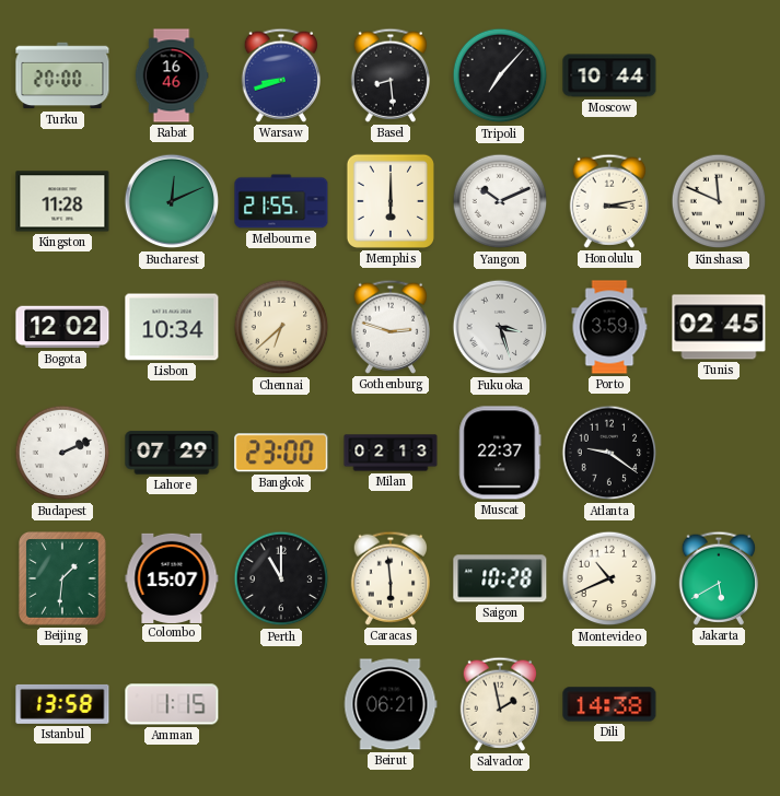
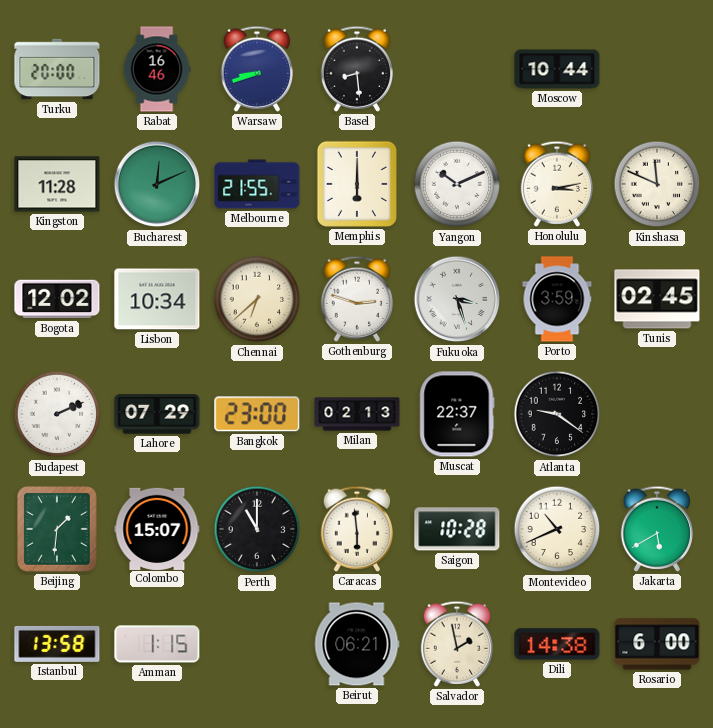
Tripoli: 7:07 -> none (500, 75)
Rosario: none -> 6:00 (657, 644)
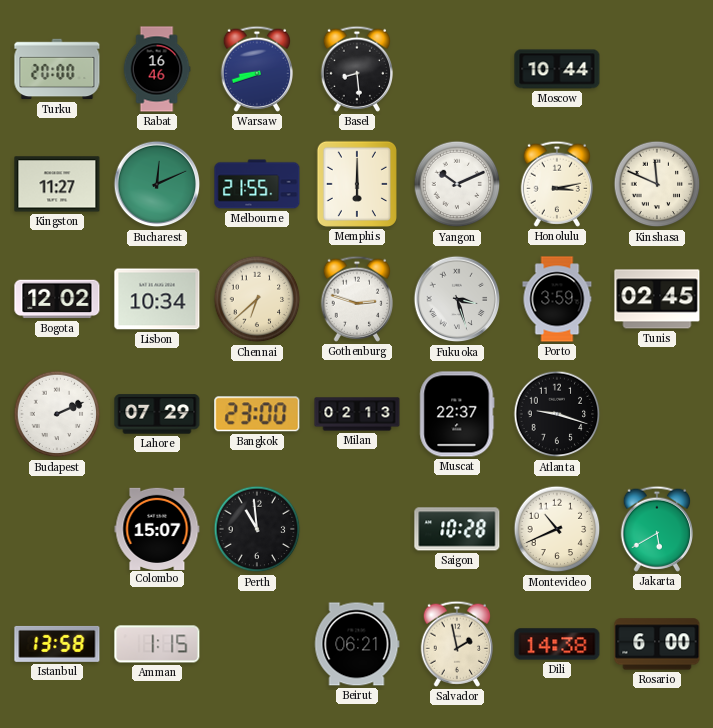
Kingston: 11:28 -> 11:27 (57, 184)
Atlanta: 9:21 -> 9:18 (557, 414)
Beijing: 1:31 -> none (58, 529)
Perth: 11:00 -> 10:59 (257, 529)
Caracas: 5:59 -> none (357, 529)
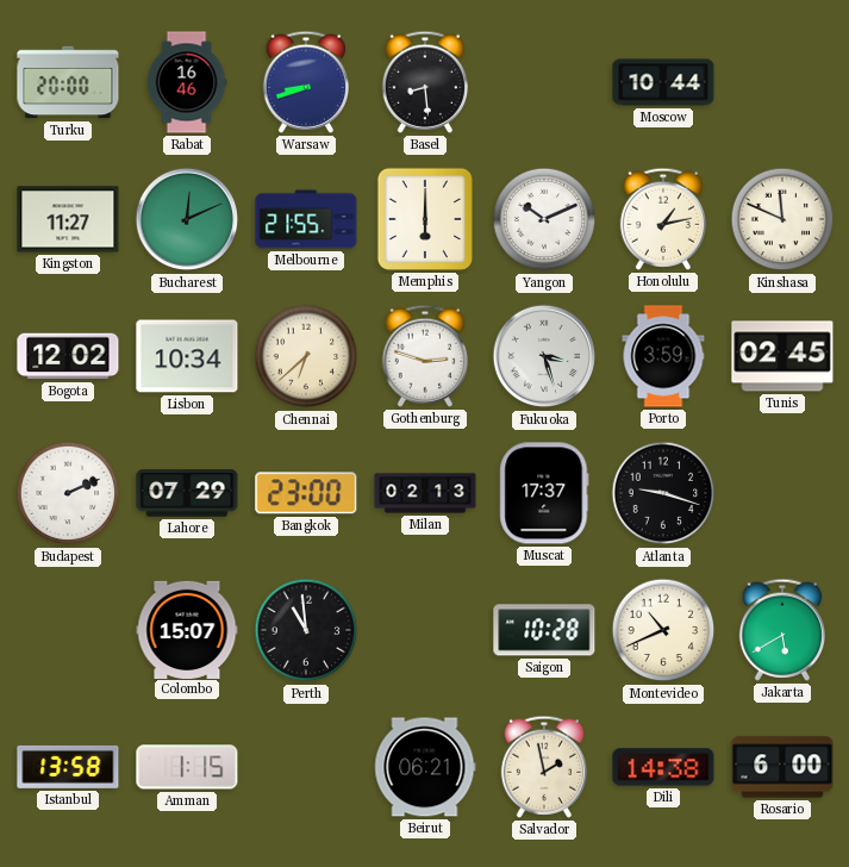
Honolulu: 3:13 -> 1:13 (663, 219)
Muscat: 22:37 -> 17:37 (544, 493)
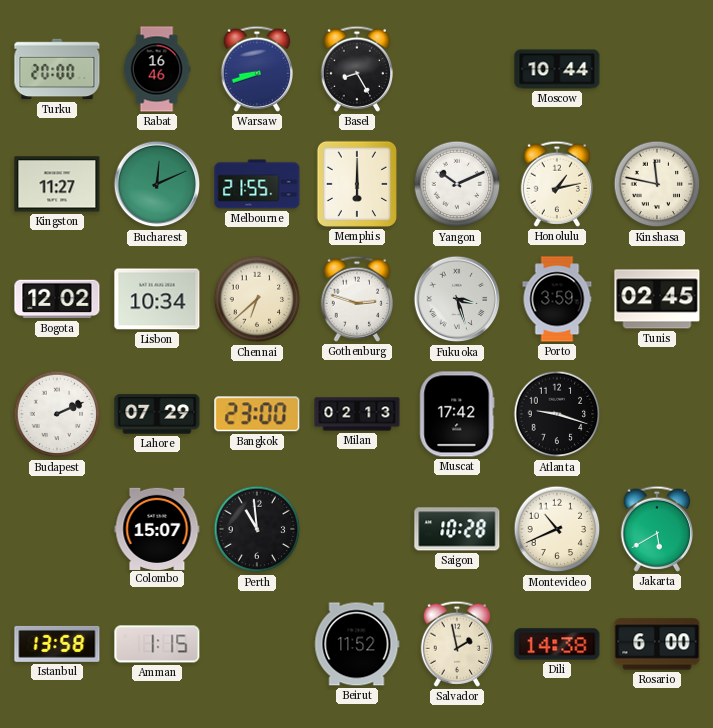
Basel: 8:29 -> 8:25 (357, 69)
Kinshasa: 11:49 -> 11:47 (657, 184)
Muscat: 17:37 -> 17:42 (457, 414)
Beirut: 06:21 -> 11:52 (357, 644)
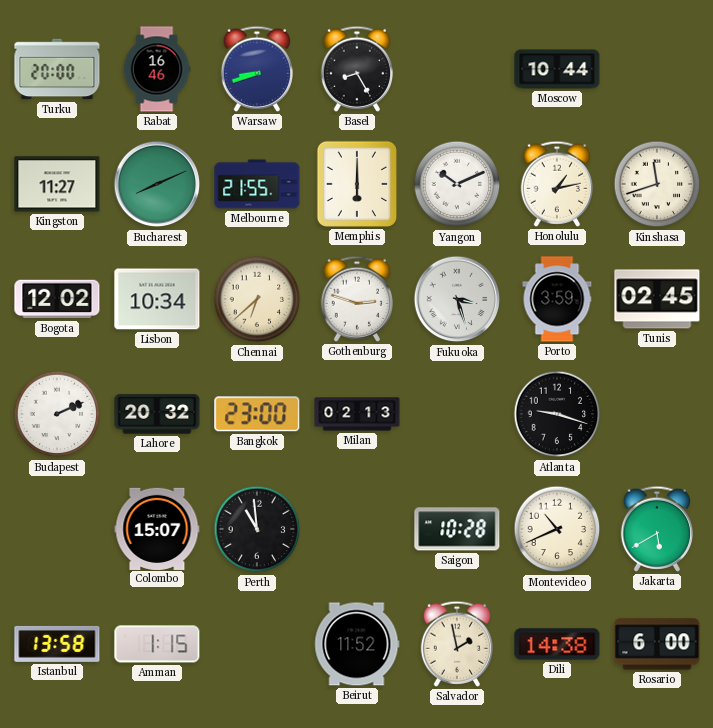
Bucharest: 12:11 -> 8:11 (157, 184)
Kinshasa: 11:47 -> 11:42 (657, 184)
Lahore: 07:29 -> 20:32 (157, 414)
Muscat: 17:42 -> none (457, 414)
